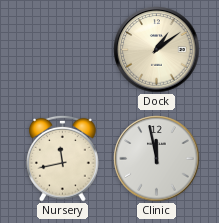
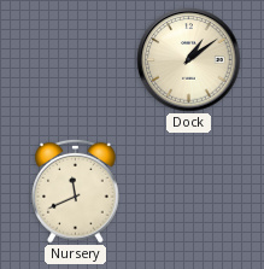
Nursery: 11:43 -> 11:41 (76, 191)
Clinic: 11:58 -> none (157, 159)
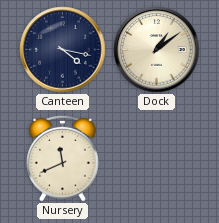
Canteen: none -> 4:17 (63, 50)
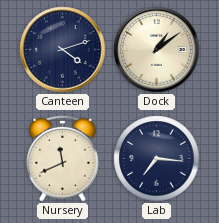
Canteen: 4:17 -> 4:12 (63, 50)
Lab: none -> 7:16 (157, 159)
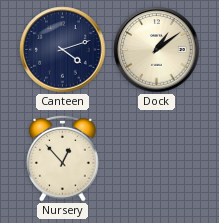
Nursery: 11:41 -> 12:53 (63, 158)
Lab: 7:16 -> none (157, 159)
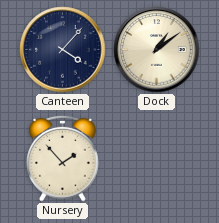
Canteen: 4:12 -> 4:07 (63, 50)
Nursery: 12:53 -> 1:53 (63, 158)
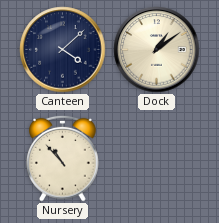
Canteen: 4:07 -> 4:08 (63, 50)
Nursery: 1:53 -> 10:53 (63, 158)
